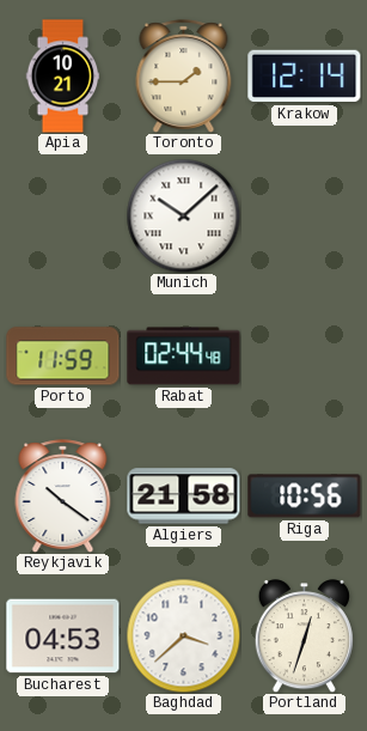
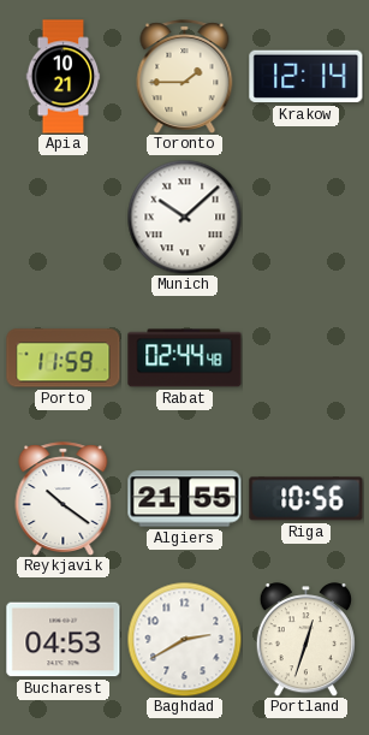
Algiers: 21:58 -> 21:55 (185, 499)
Baghdad: 3:38 -> 2:40 (184, 639)
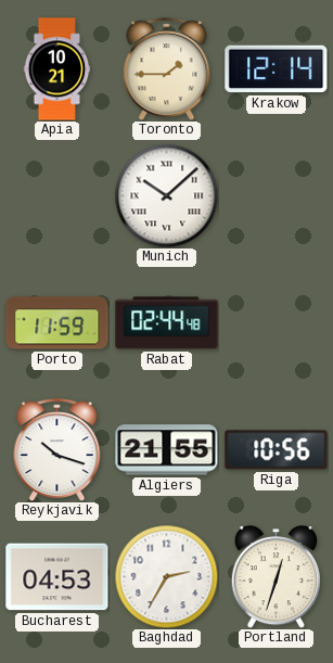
Reykjavik: 10:21 -> 10:18 (57, 449)
Baghdad: 2:40 -> 2:35 (166, 576)
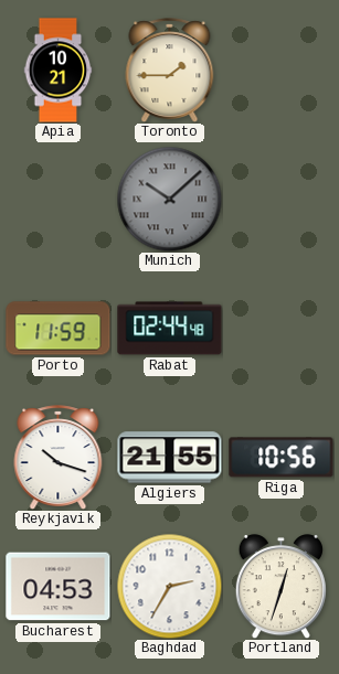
Krakow: 12:14 -> none (277, 69)
Munich dial: white -> grey (169, 199)
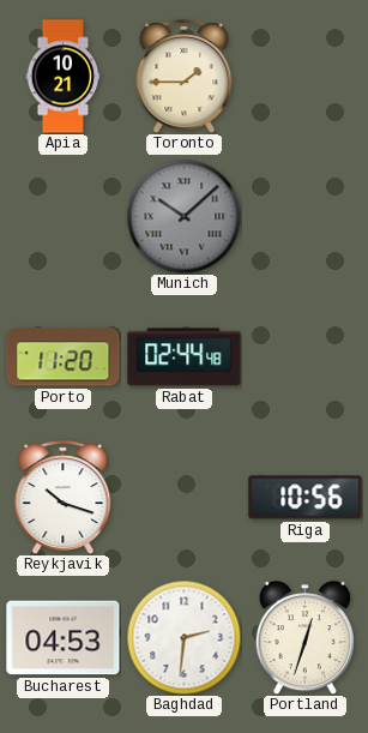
Porto: 11:59 -> 11:20 (64, 358)
Algiers: 21:55 -> none (170, 458)
Baghdad: 2:35 -> 2:31 (183, 637)
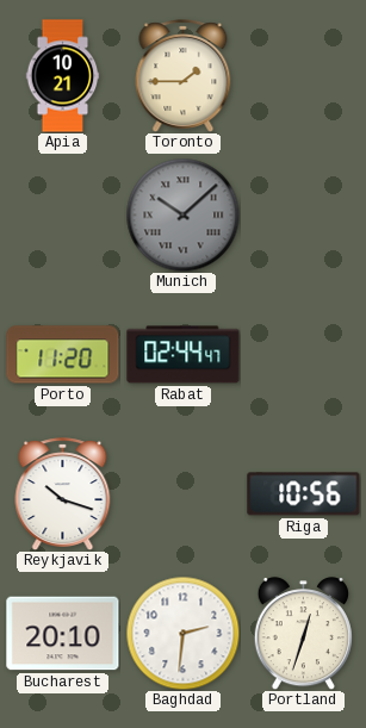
Rabat: 02:44:48 -> 02:44:47 (184, 355)
Bucharest: 04:53 -> 20:10 (63, 634)
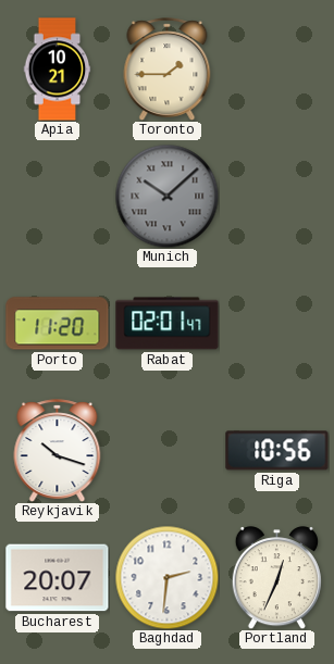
Rabat: 02:44 -> 02:01 (168, 324)
Bucharest: 20:10 -> 20:07 (58, 578)
Portland: 12:33 -> 12:34 (276, 578)
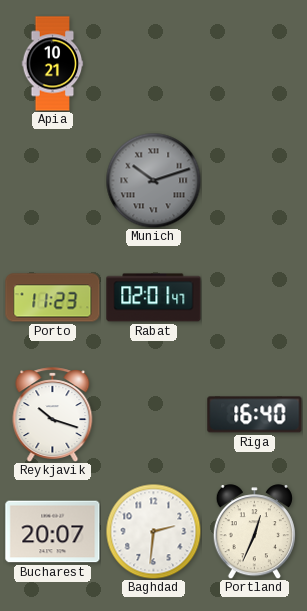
Toronto: 1:45 -> none (168, 68)
Munich: 10:08 -> 10:12 (153, 180)
Porto: 11:20 -> 11:23 (53, 298)
Riga: 10:56 -> 16:40 (255, 415)
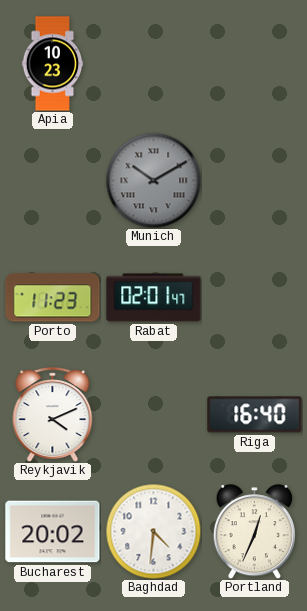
Apia: 10:21 -> 10:23 (53, 64)
Munich: 10:12 -> 10:10 (153, 180)
Reykjavik: 10:18 -> 4:11 (53, 414)
Bucharest: 20:07 -> 20:02 (53, 532)
Baghdad: 2:31 -> 4:31 (153, 531)
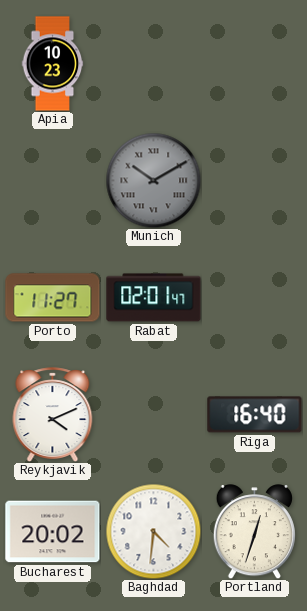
Porto: 11:23 -> 11:27 (53, 298)
Portland: 12:34 -> 12:33 (254, 532)
